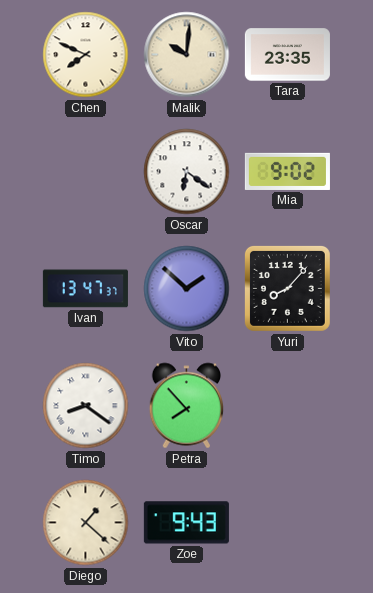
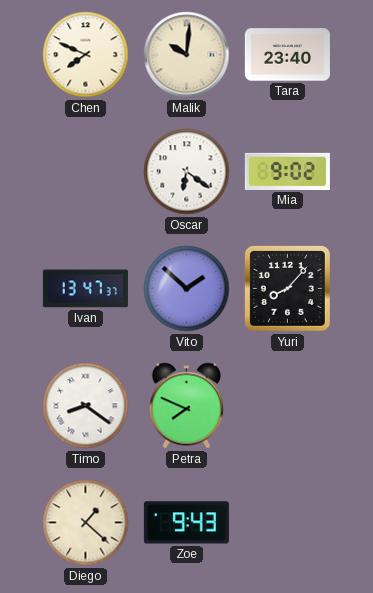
Tara: 23:35 -> 23:40 (287, 55)
Petra: 7:53 -> 7:49 (187, 406)
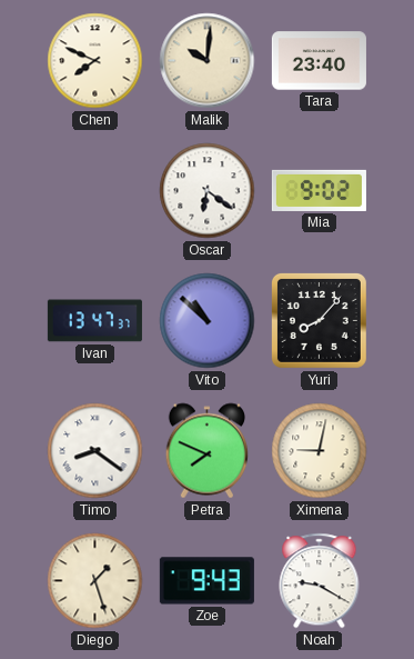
Vito: 1:52 -> 10:52 (208, 321)
Ximena: none -> 9:02 (320, 451)
Diego: 1:22 -> 1:27 (95, 581)
Noah: none -> 9:20 (320, 581)
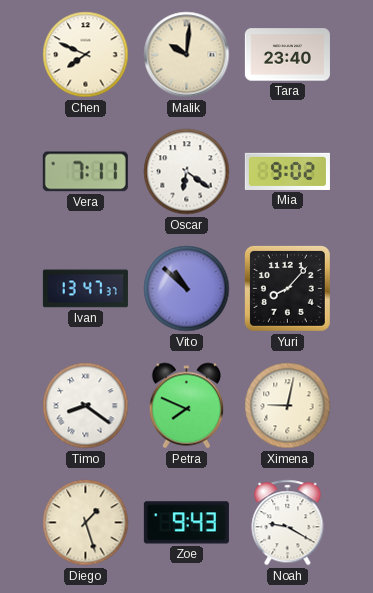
Vera: none -> 7:11 (85, 172)
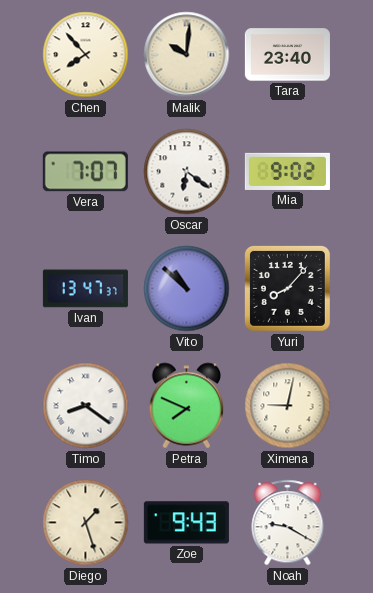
Chen: 7:49 -> 7:53 (86, 55)
Vera: 7:11 -> 7:07 (85, 172)
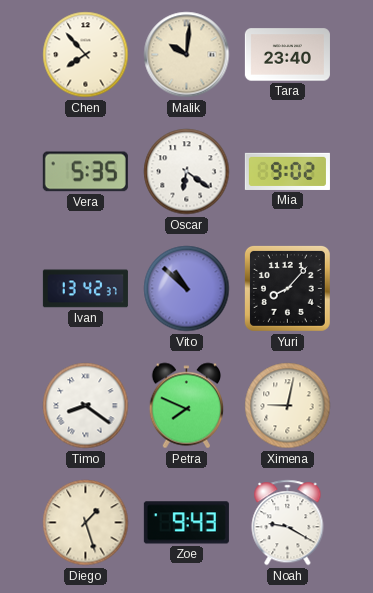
Vera: 7:07 -> 5:35 (85, 172)
Ivan: 13:47 -> 13:42 (85, 289)
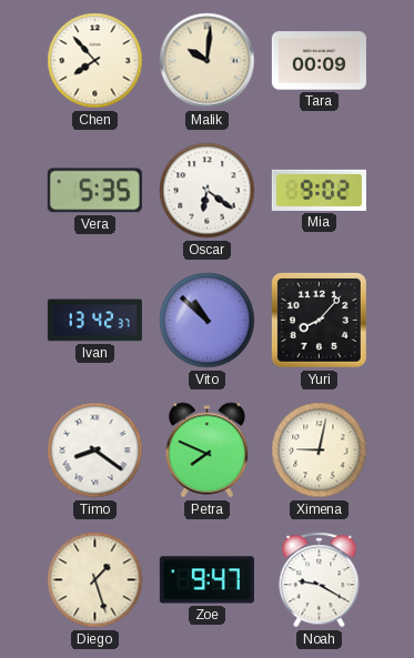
Tara: 23:40 -> 00:09 (319, 61)
Zoe: 9:43 -> 9:47 (206, 580)
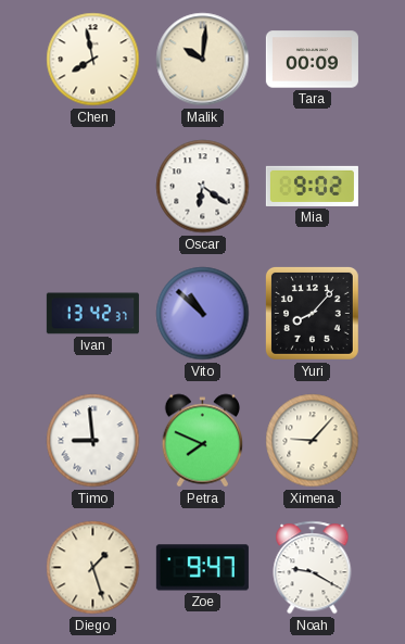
Chen: 7:53 -> 7:58 (93, 60)
Vera: 5:35 -> none (94, 191)
Timo: 8:21 -> 8:59 (93, 441)
Ximena: 9:02 -> 9:07 (313, 441)
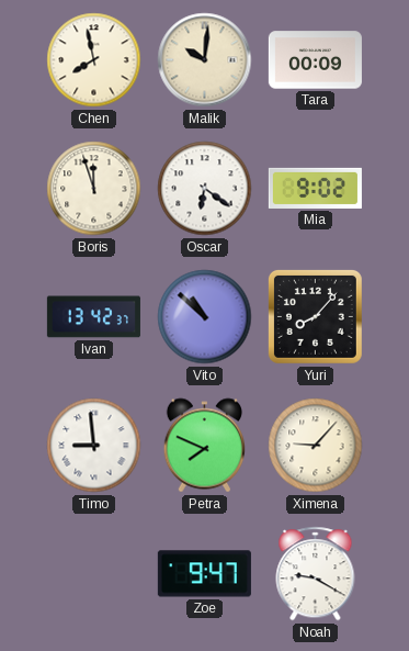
Boris: none -> 11:57 (94, 189)
Diego: 1:27 -> none (93, 568)
